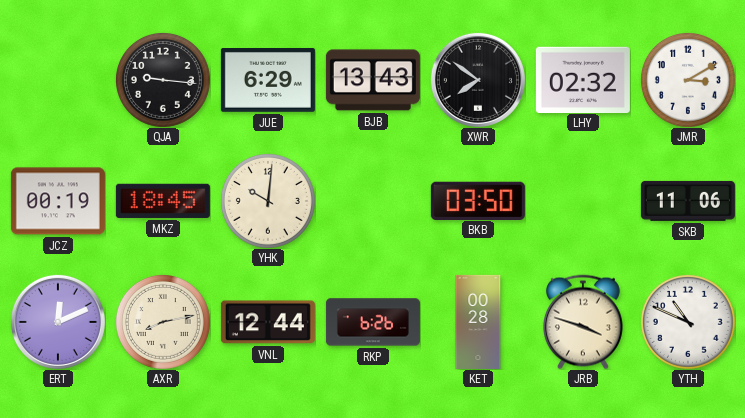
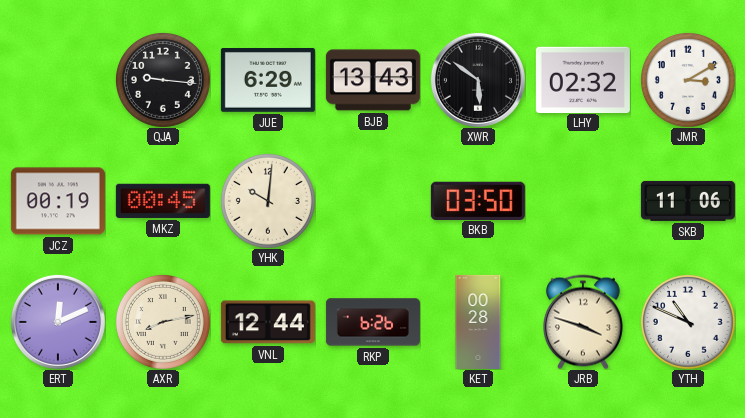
XWR: 7:51 -> 5:51 (478, 80)
MKZ: 18:45 -> 00:45 (163, 201)
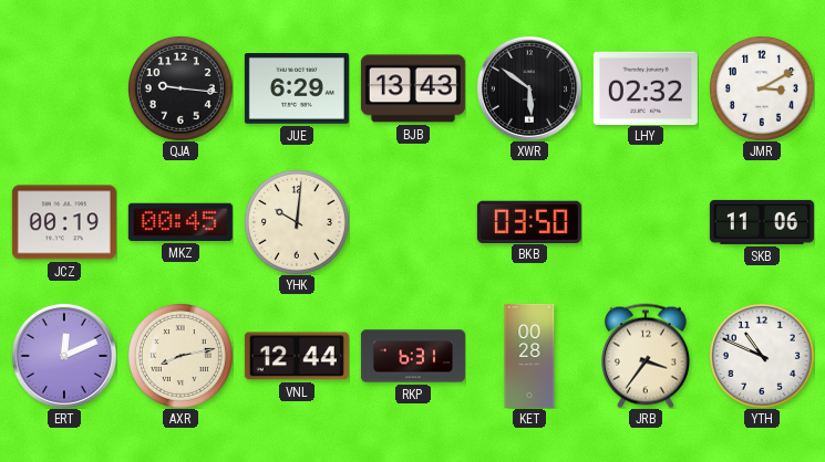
RKP: 6:26 -> 6:31 (413, 356)
JRB: 3:48 -> 3:36 (646, 356)
